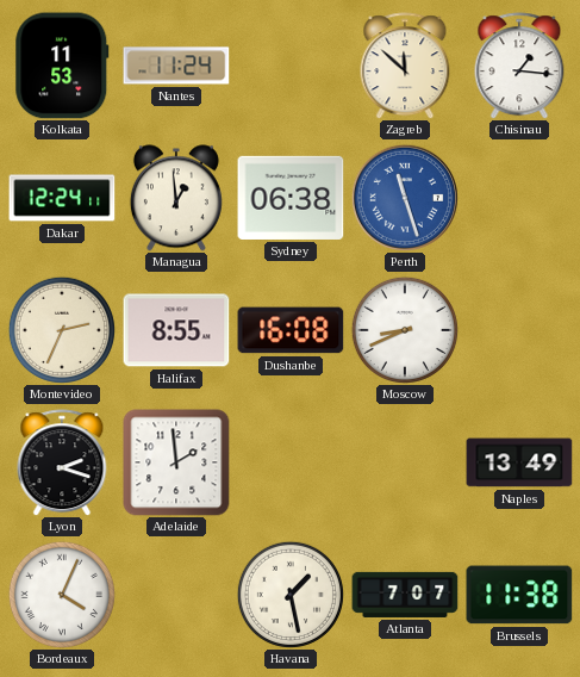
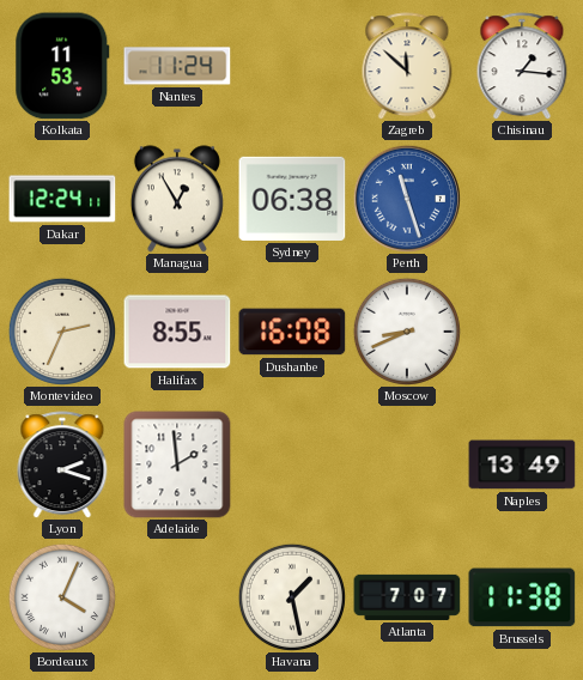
Managua: 12:59 -> 12:55 (177, 199)
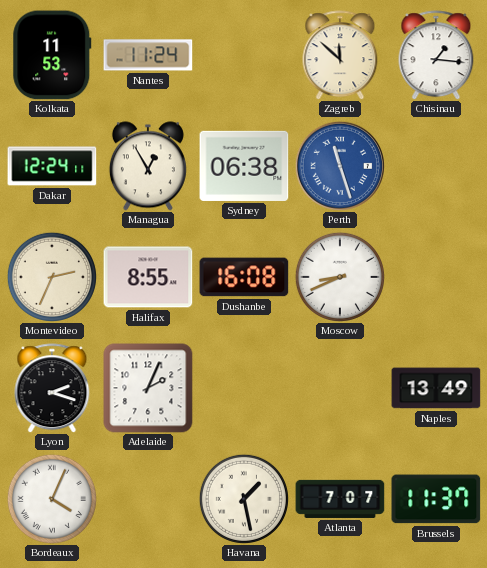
Adelaide: 1:59 -> 2:04 (148, 388)
Brussels: 11:38 -> 11:37 (436, 499)
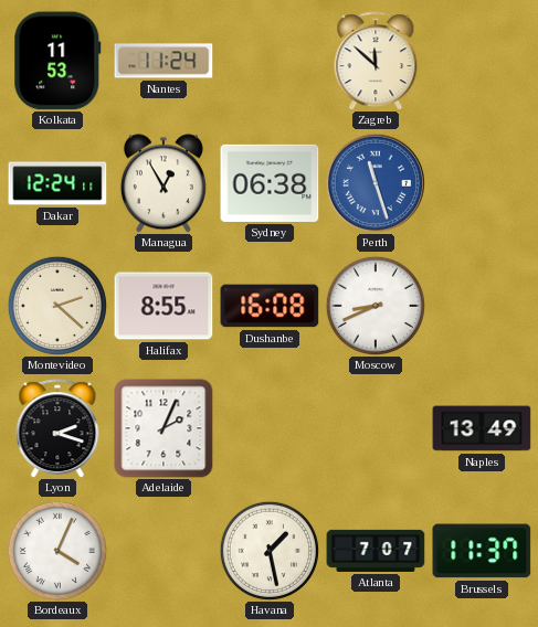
Chisinau: 1:16 -> none (436, 55)
Montevideo: 2:34 -> 2:22 (57, 306)
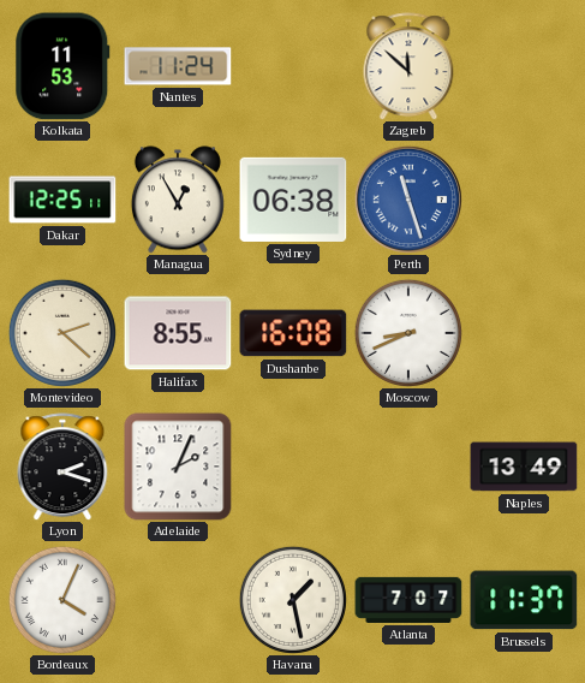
Dakar: 12:24 -> 12:25 (62, 200)
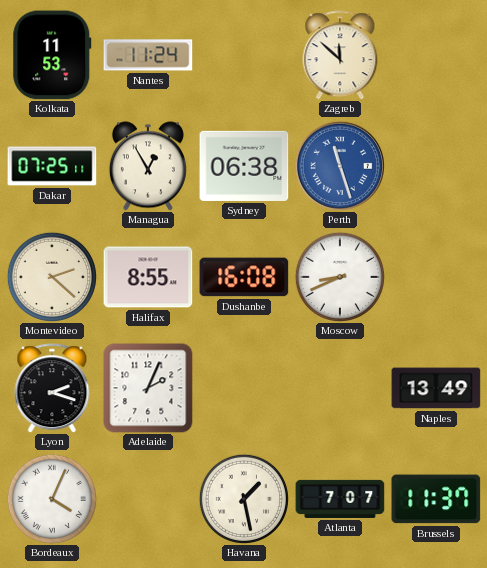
Dakar: 12:25 -> 07:25 (52, 166)
